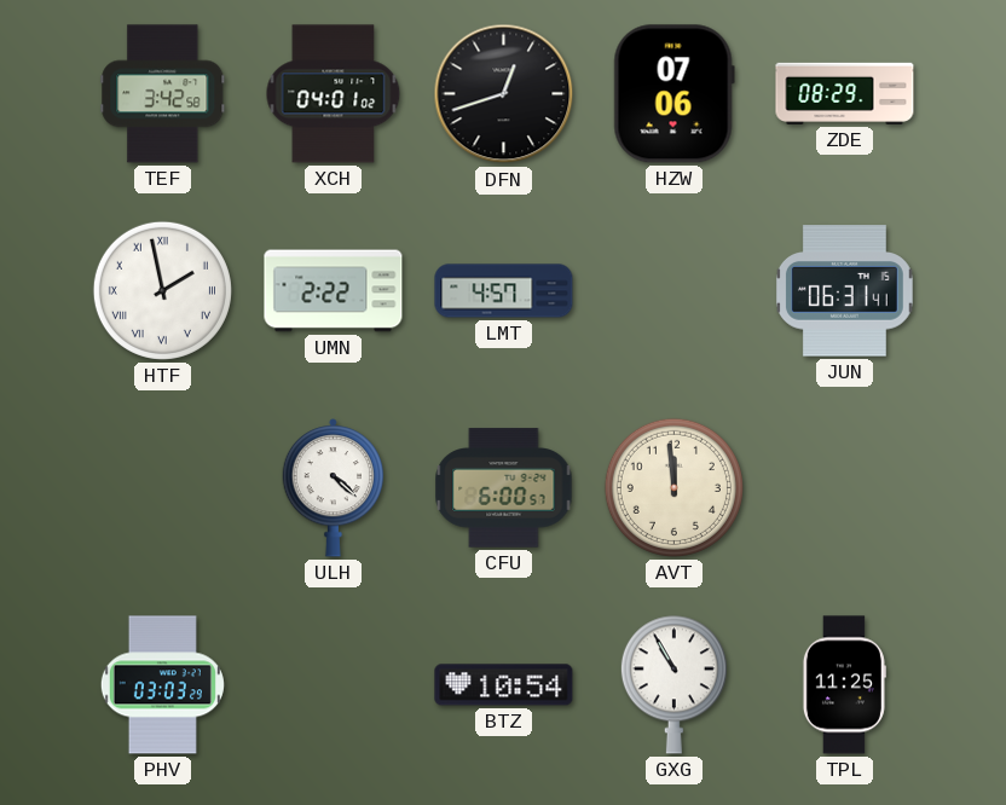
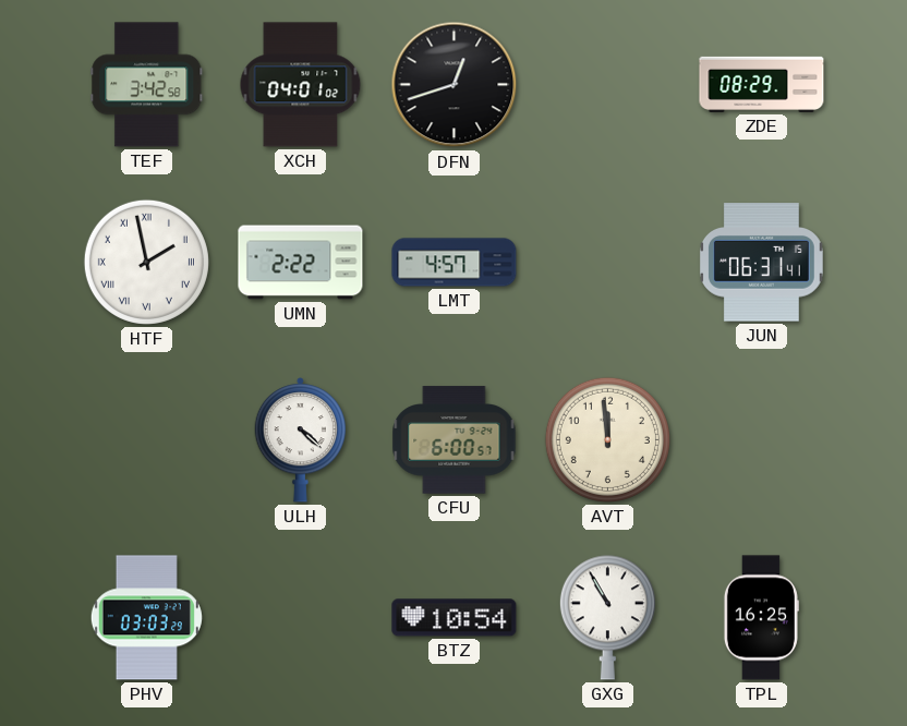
HZW: 07:06 -> none (673, 94)
TPL: 11:25 -> 16:25 (761, 618)
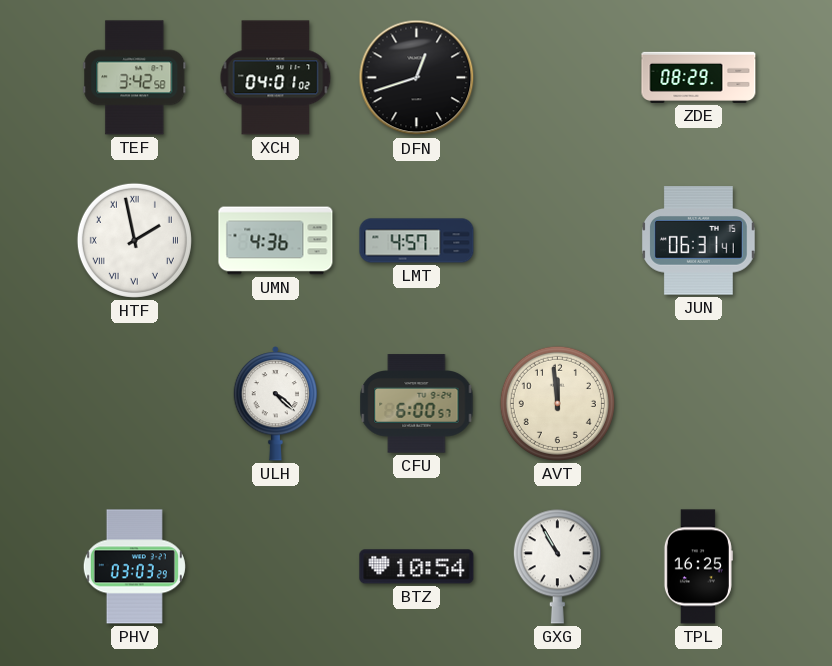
UMN: 2:22 -> 4:36 (276, 241)
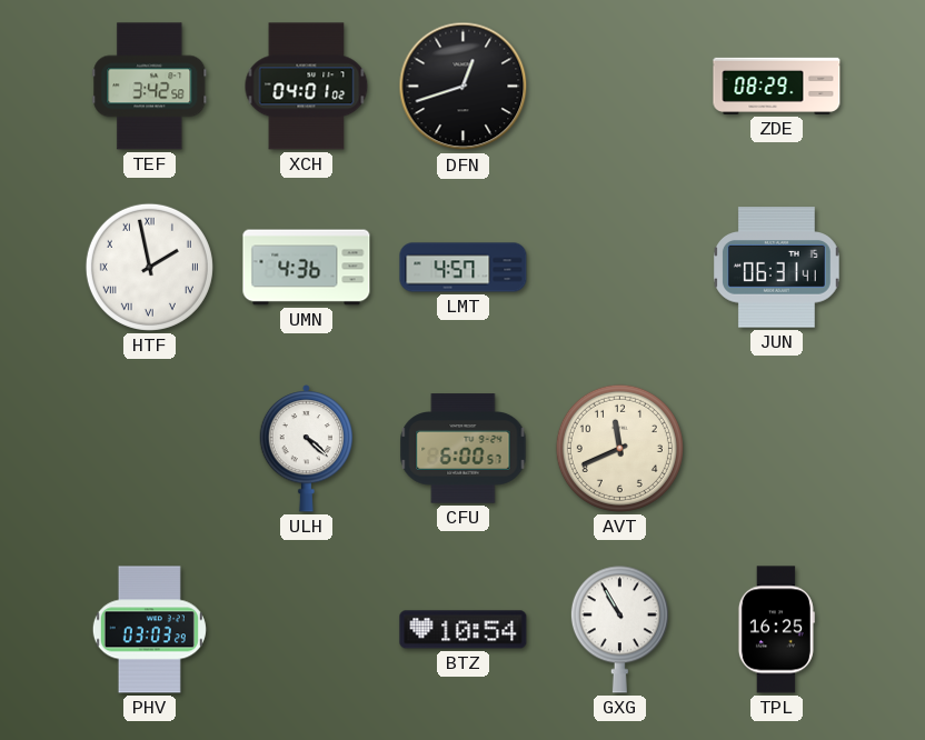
AVT: 11:59 -> 11:41 (619, 448)
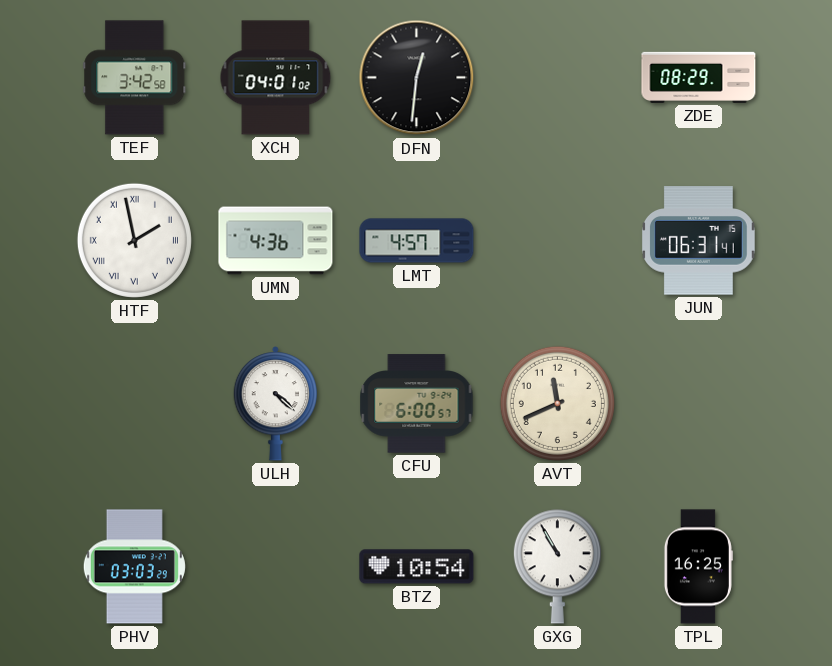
DFN: 12:42 -> 12:31 (417, 78)
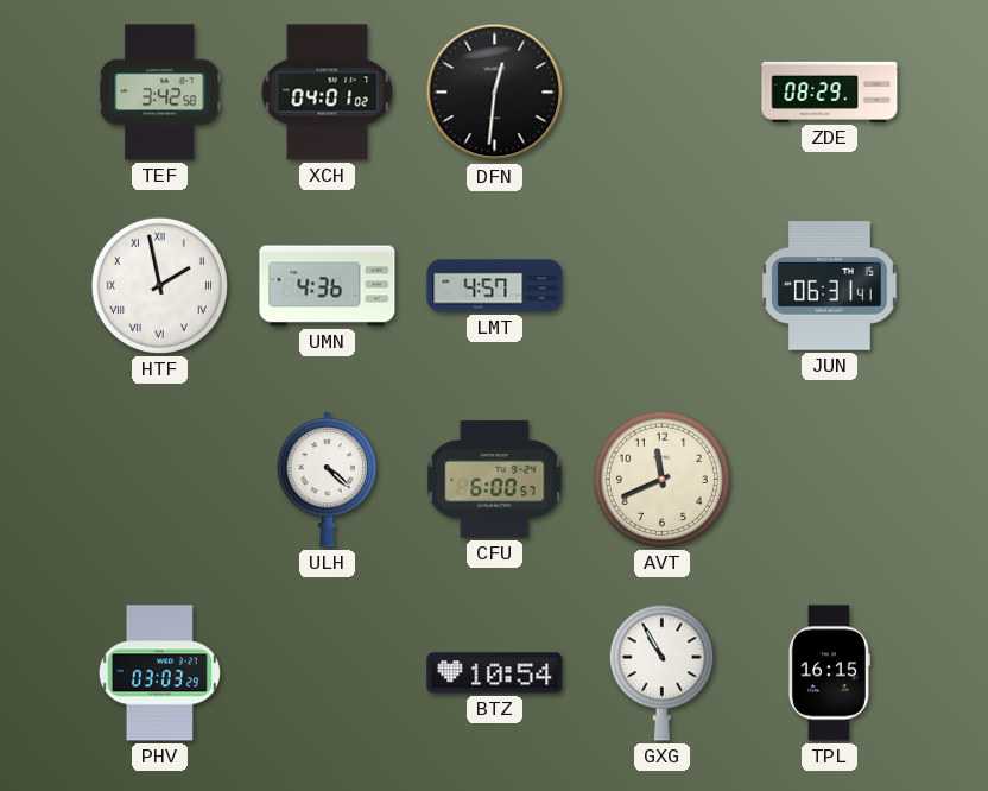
TPL: 16:25 -> 16:15 (829, 673)
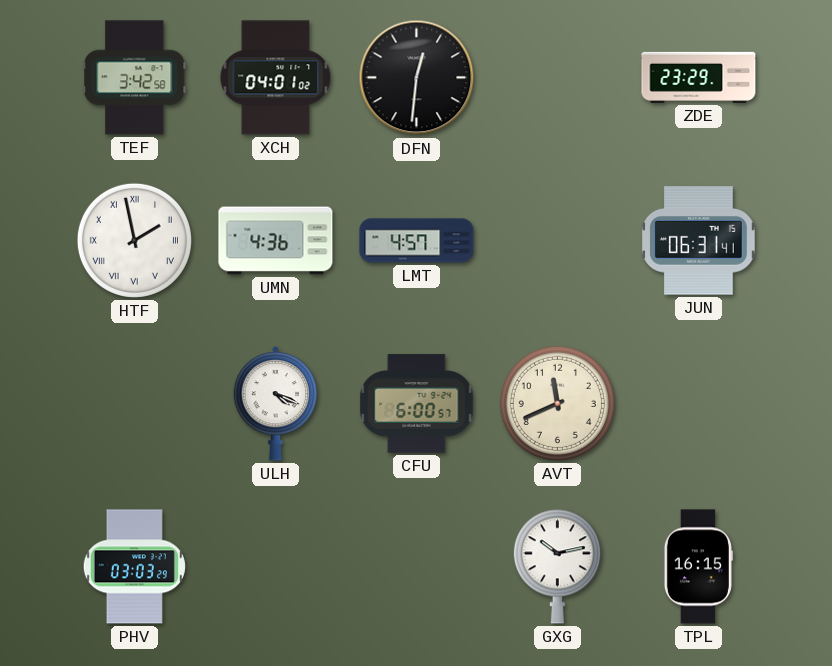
ZDE: 08:29 -> 23:29 (699, 77)
ULH: 4:22 -> 4:19 (276, 404)
BTZ: 10:54 -> none (495, 673)
GXG: 10:55 -> 10:13 (557, 567)
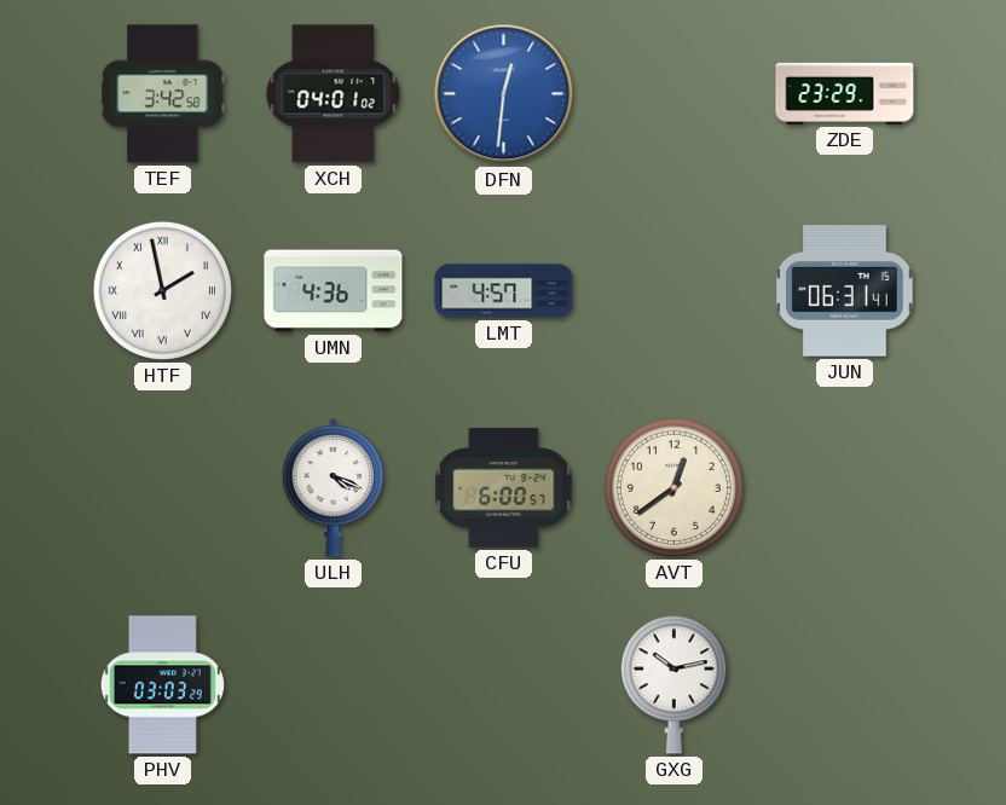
DFN dial: black -> blue (504, 94)
AVT: 11:41 -> 12:39 (673, 487)
TPL: 16:15 -> none (698, 567)
